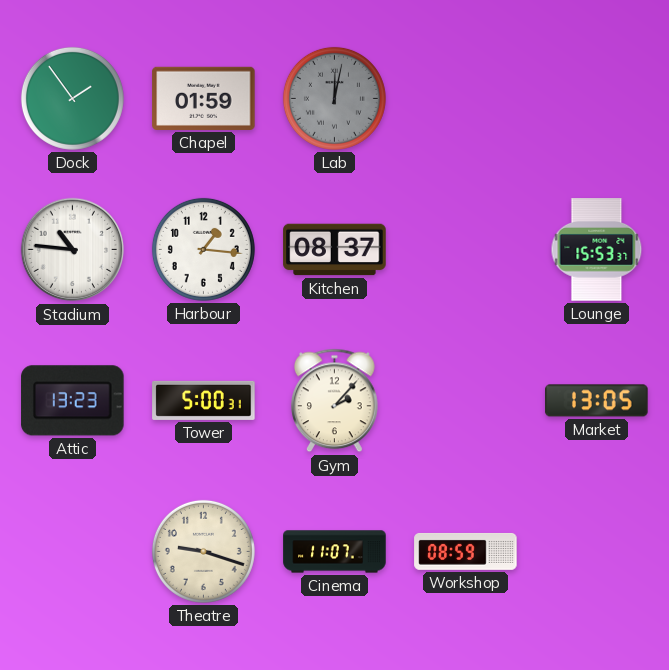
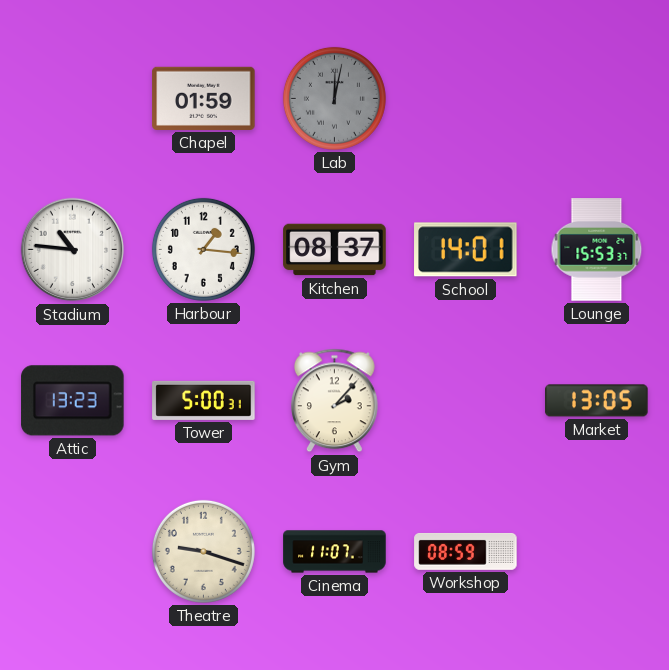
Dock: 1:54 -> none (72, 98)
School: none -> 14:01 (466, 250)
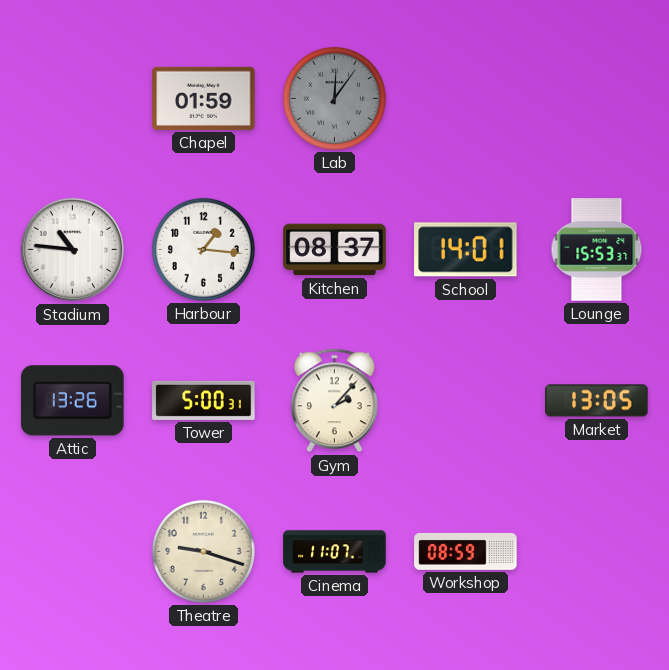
Lab: 12:02 -> 12:06 (334, 98)
Attic: 13:23 -> 13:26 (73, 401)
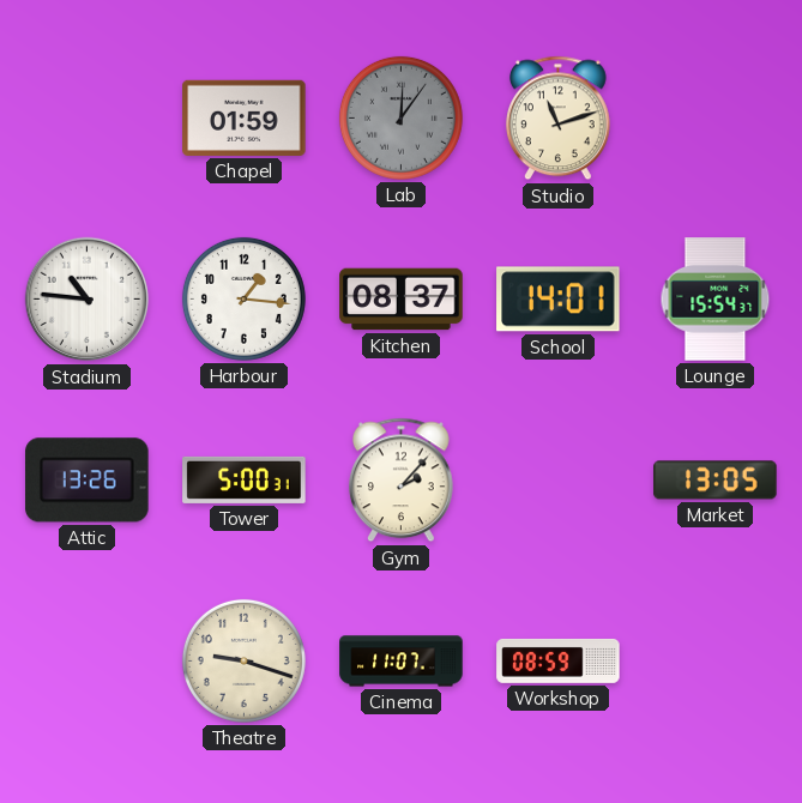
Studio: none -> 11:12 (557, 119)
Lounge: 15:53 -> 15:54 (716, 300)
